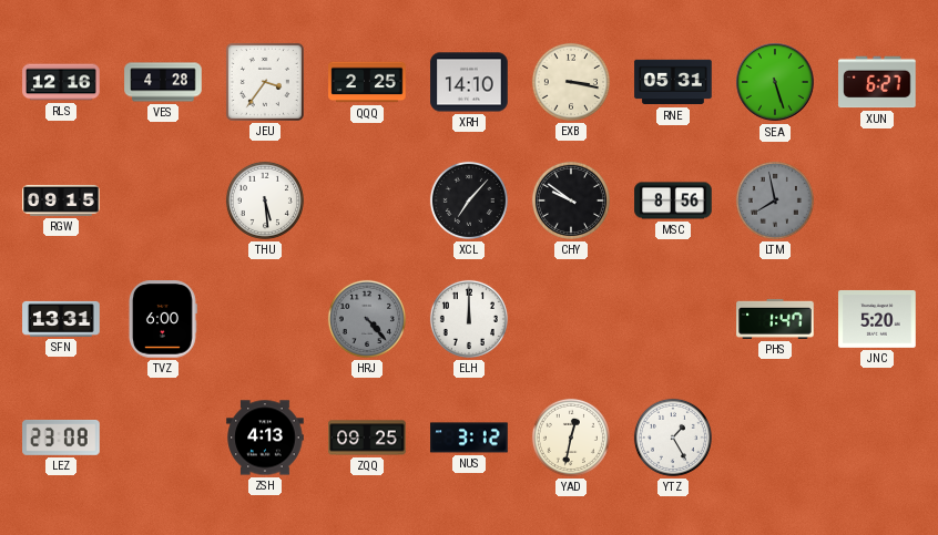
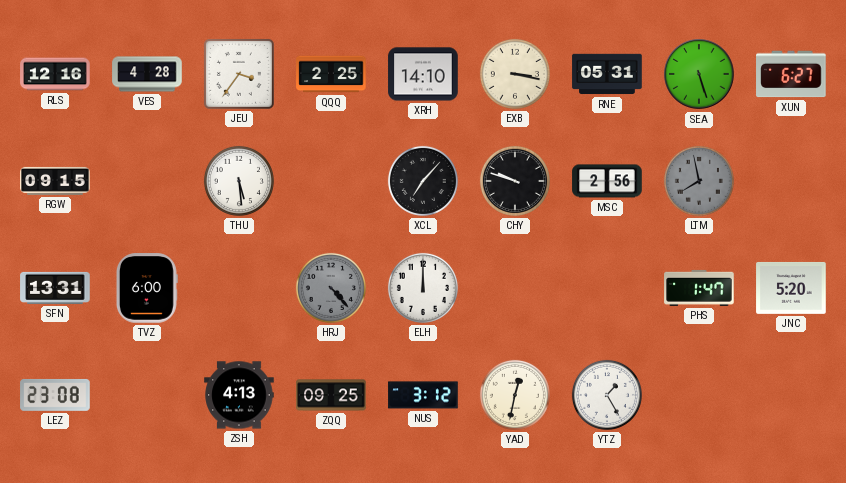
CHY: 9:51 -> 9:48 (515, 181)
MSC: 8:56 -> 2:56 (607, 181)
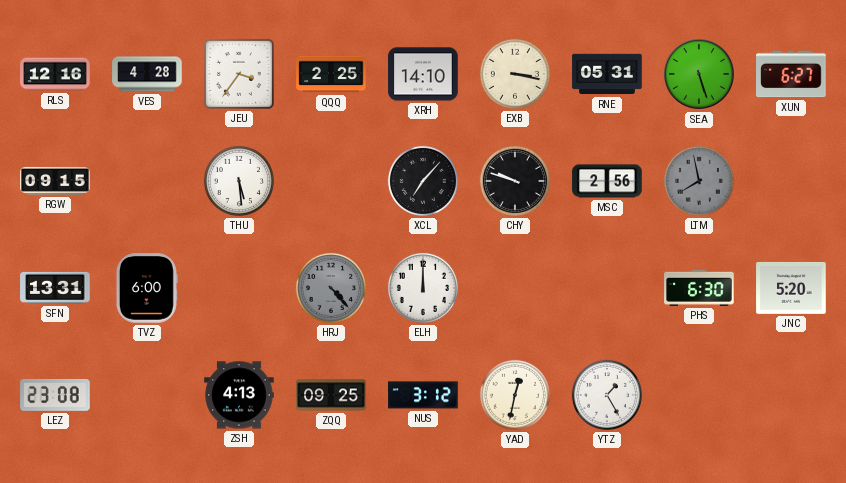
PHS: 1:47 -> 6:30 (699, 288)
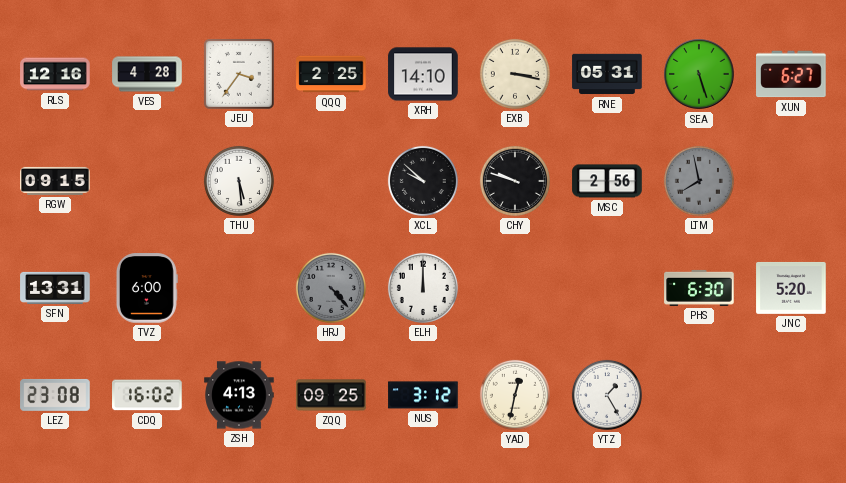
XCL: 7:07 -> 9:52 (423, 181)
CDQ: none -> 16:02 (147, 395)
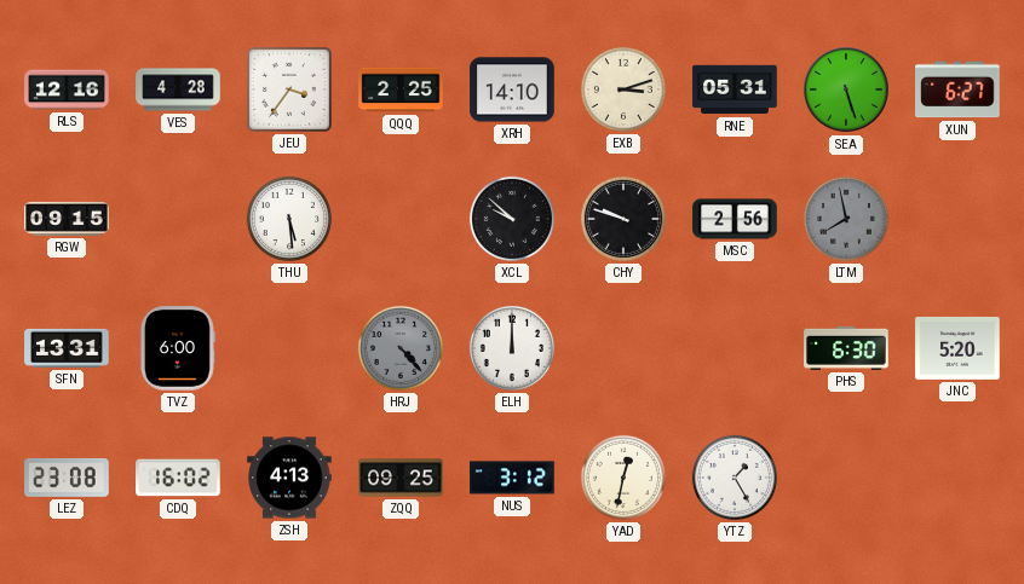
EXB: 3:17 -> 3:12 (623, 89)
